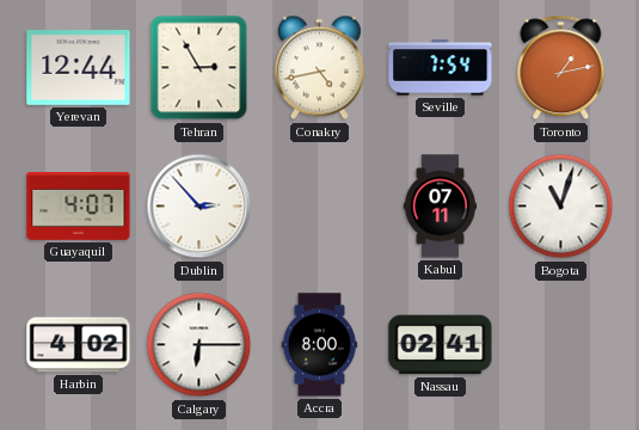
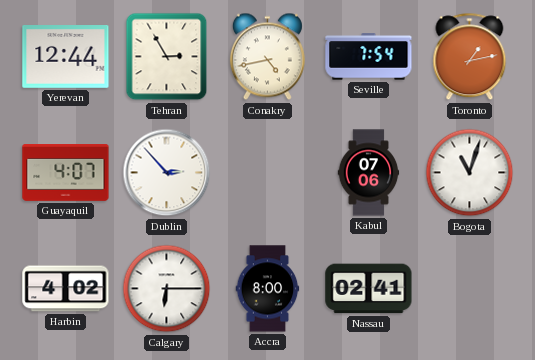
Kabul: 07:11 -> 07:06 (369, 173)
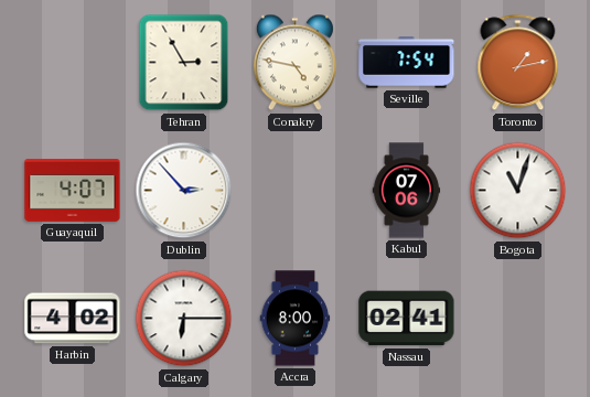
Yerevan: 12:44 -> none (66, 57)
Conakry: 4:43 -> 4:47 (294, 63)
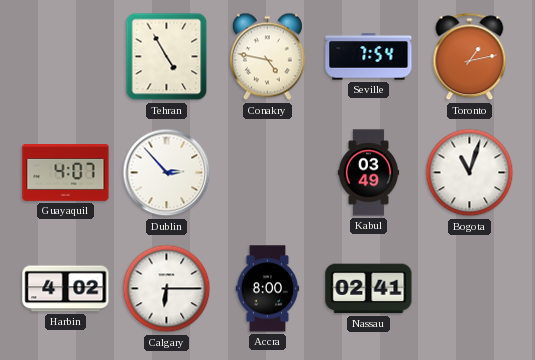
Tehran: 2:55 -> 4:55 (167, 57)
Kabul: 07:06 -> 03:49 (369, 173)
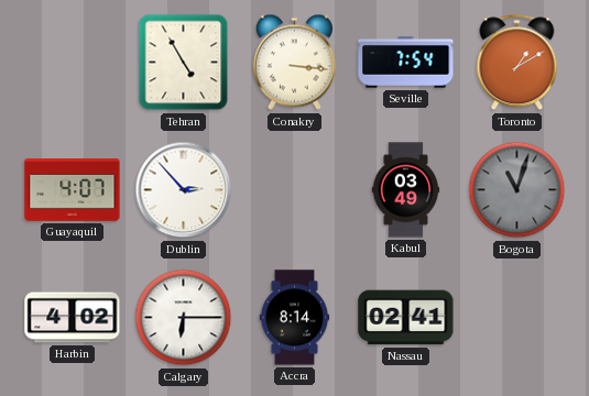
Conakry: 4:47 -> 3:16 (294, 63)
Toronto: 1:13 -> 1:10 (517, 63)
Bogota dial: white -> grey (517, 190)
Accra: 8:00 -> 8:14 (295, 318)
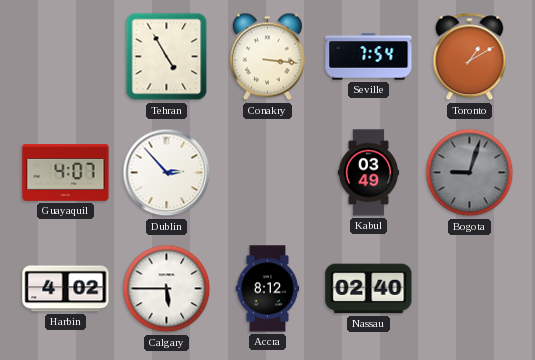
Bogota: 11:03 -> 9:03 (470, 173)
Calgary: 6:15 -> 5:45 (167, 289)
Accra: 8:14 -> 8:12 (268, 289)
Nassau: 02:41 -> 02:40 (369, 289)
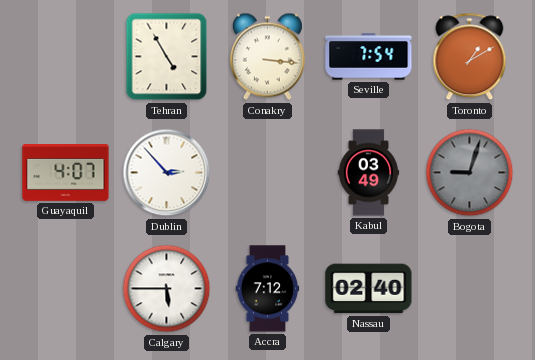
Harbin: 4:02 -> none (66, 289)
Accra: 8:12 -> 7:12 (268, 289)
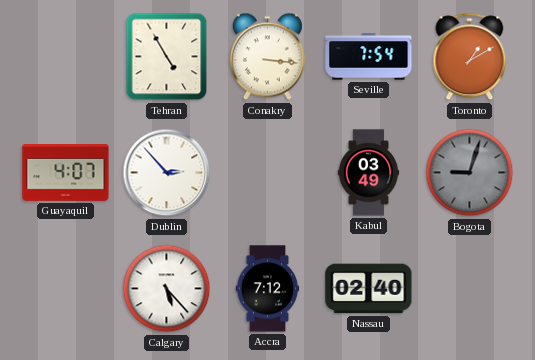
Calgary: 5:45 -> 5:23 (167, 289)
